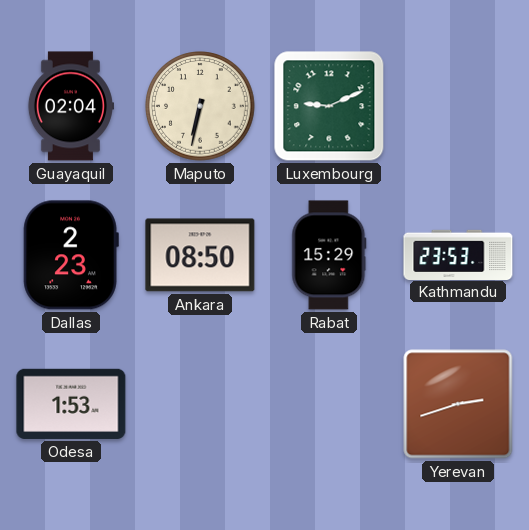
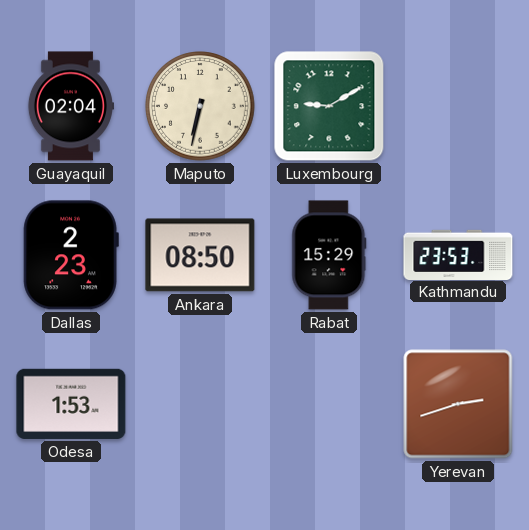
Luxembourg: 9:11 -> 9:10 (329, 106)
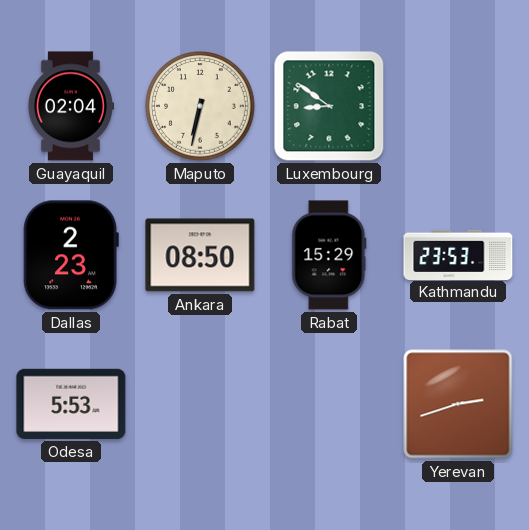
Luxembourg: 9:10 -> 8:51 (329, 106)
Odesa: 1:53 -> 5:53 (71, 404)
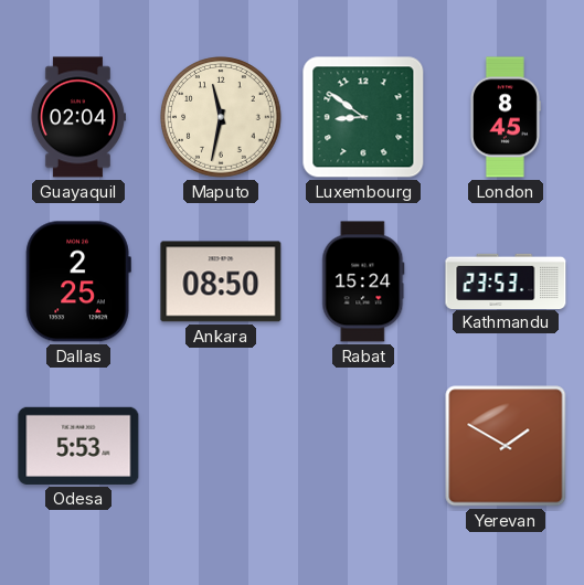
Maputo: 6:32 -> 11:32 (221, 117)
London: none -> 8:45 (505, 117)
Dallas: 2:23 -> 2:25 (78, 281)
Rabat: 15:29 -> 15:24 (363, 281)
Yerevan: 2:42 -> 1:50 (506, 446)
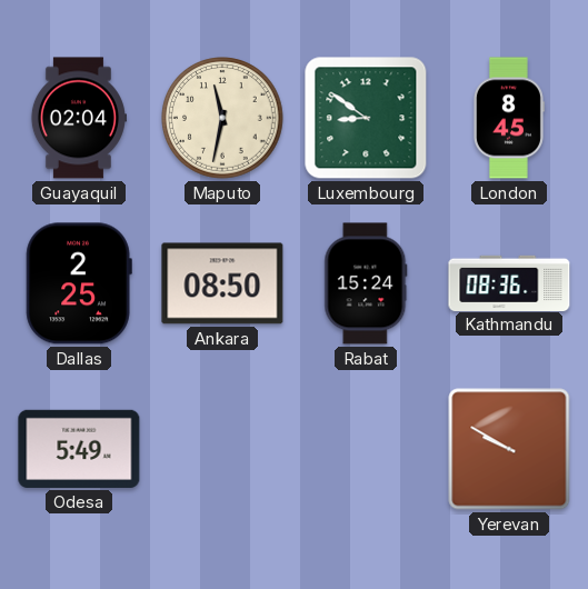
Kathmandu: 23:53 -> 08:36 (509, 282)
Odesa: 5:53 -> 5:49 (79, 449)
Yerevan: 1:50 -> 9:50 (509, 449)
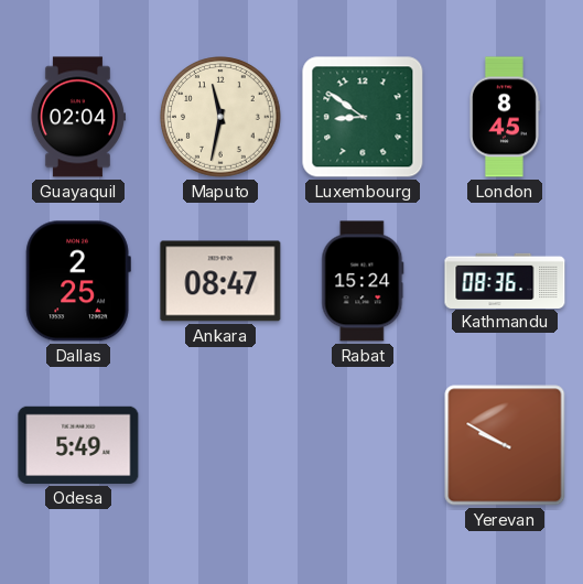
Ankara: 08:50 -> 08:47 (220, 281)
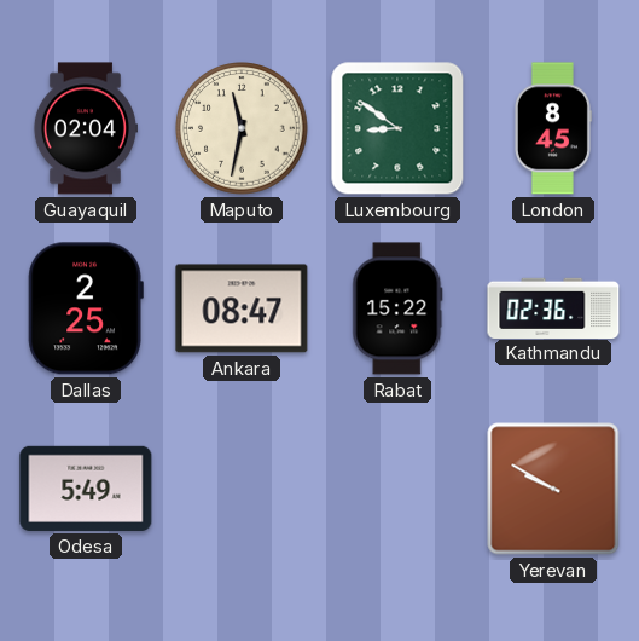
Rabat: 15:24 -> 15:22 (397, 308)
Kathmandu: 08:36 -> 02:36 (553, 307)
